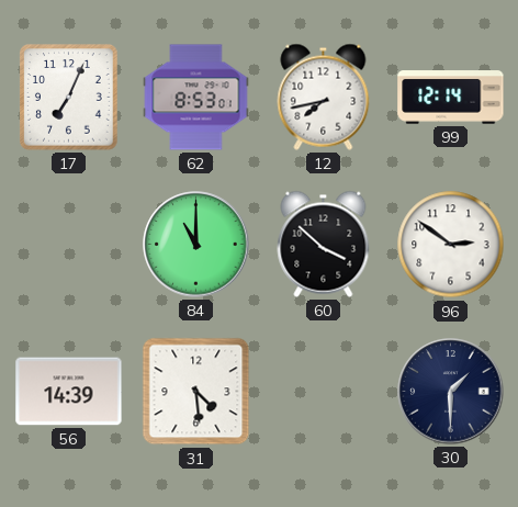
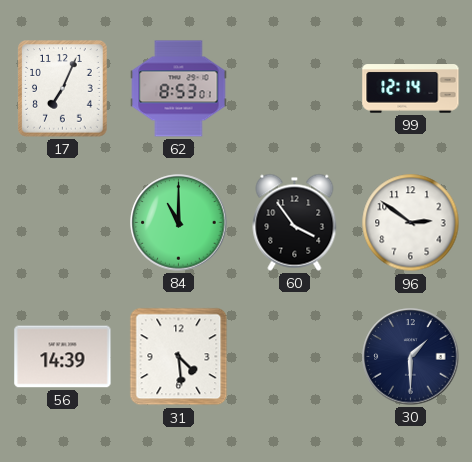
12: 7:43 -> none (324, 97)
60: 3:52 -> 3:54 (295, 222)
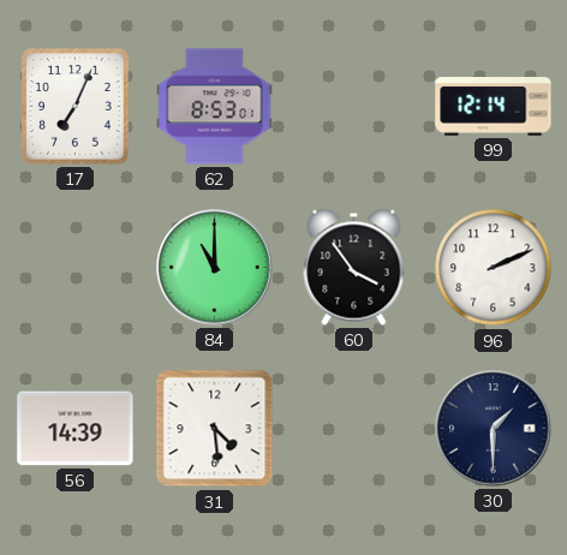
96: 2:51 -> 2:11 (494, 268)
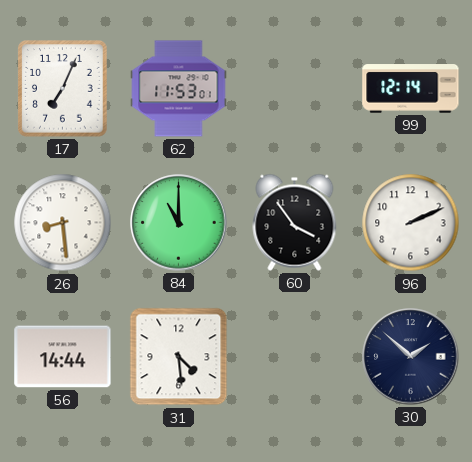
62: 8:53 -> 11:53 (179, 89)
26: none -> 8:29 (63, 223)
56: 14:39 -> 14:44 (63, 357)
30: 1:30 -> 1:52 (411, 357)
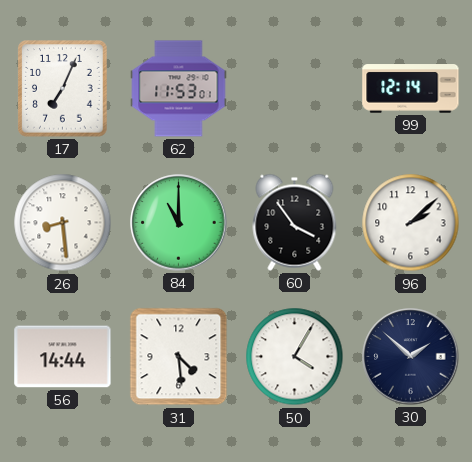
96: 2:11 -> 2:08 (411, 223)
50: none -> 4:05 (295, 357)
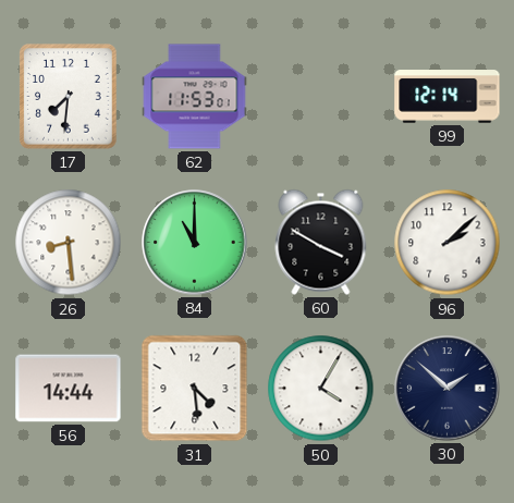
17: 7:04 -> 7:31 (69, 97)
60: 3:54 -> 3:50 (321, 242)
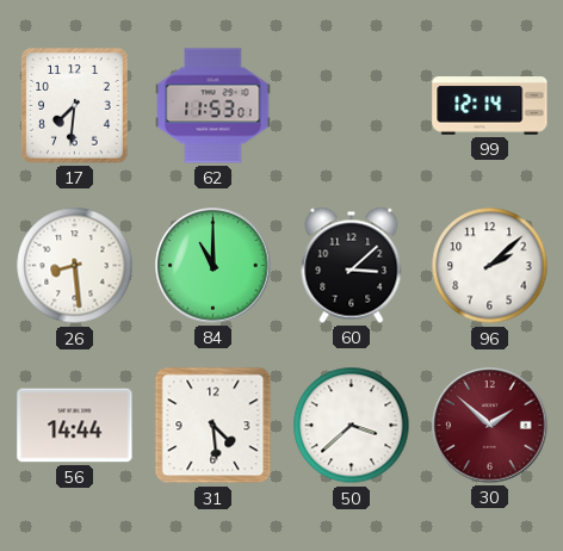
60: 3:50 -> 3:08 (352, 265)
50: 4:05 -> 3:38 (352, 426)
30 dial: navy -> burgundy (490, 426)
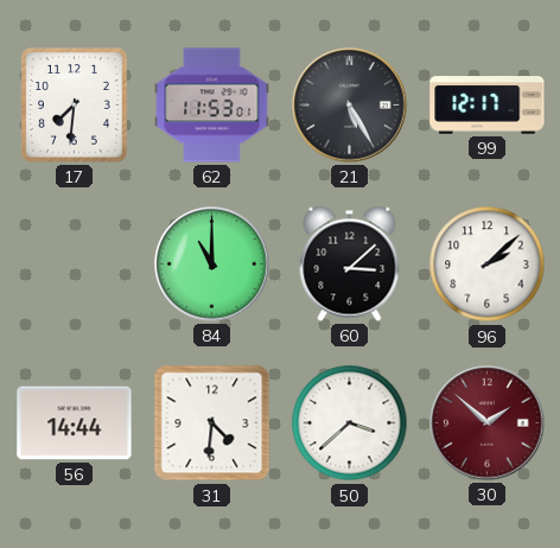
21: none -> 5:25 (350, 106)
99: 12:14 -> 12:17 (488, 106)
26: 8:29 -> none (75, 266)
31: 4:29 -> 4:31 (212, 423)
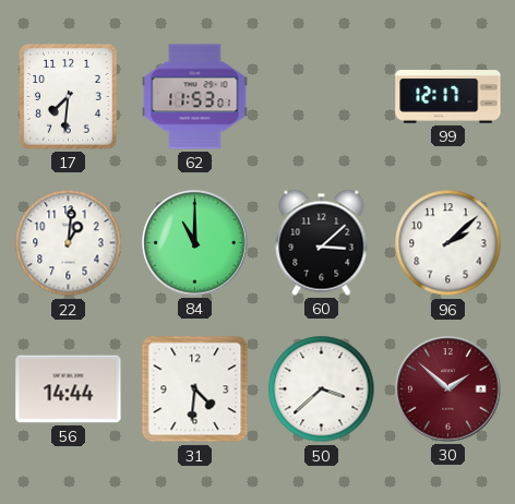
21: 5:25 -> none (350, 106)
22: none -> 1:01 (69, 243)
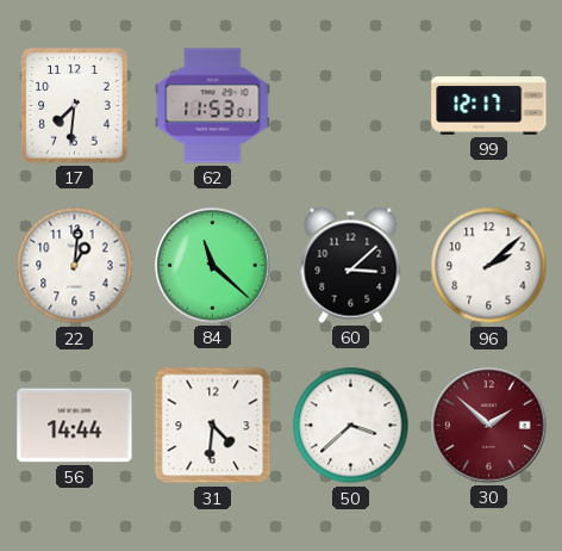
84: 11:00 -> 11:22 (213, 266)
